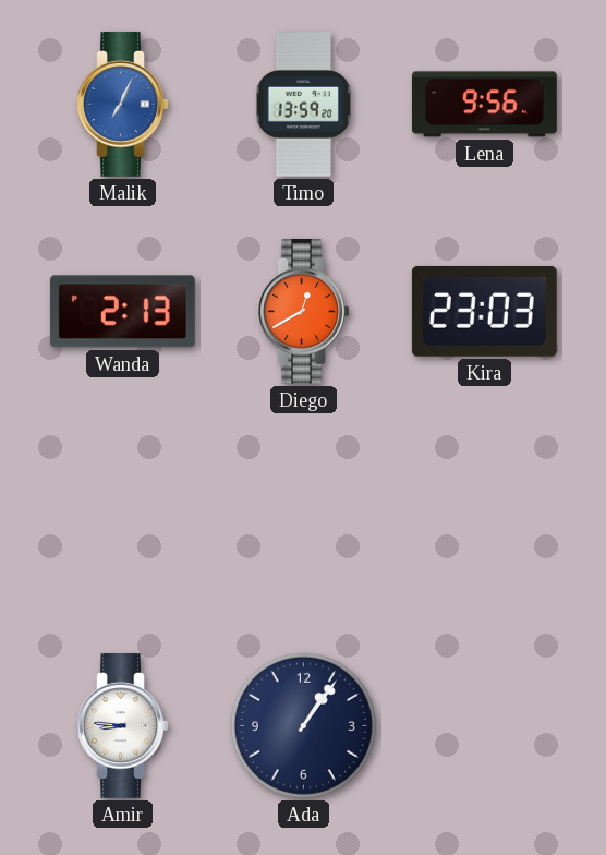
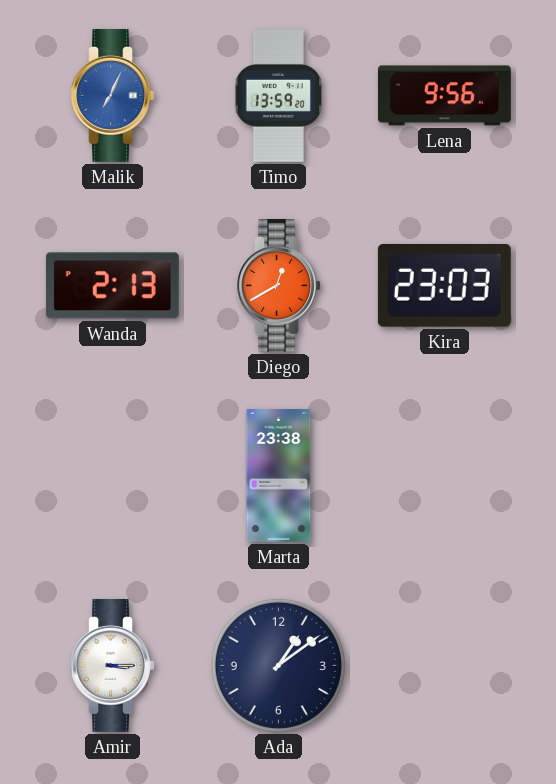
Marta: none -> 23:38 (279, 476)
Amir: 8:46 -> 3:15 (112, 665)
Ada: 1:06 -> 1:09 (278, 665)
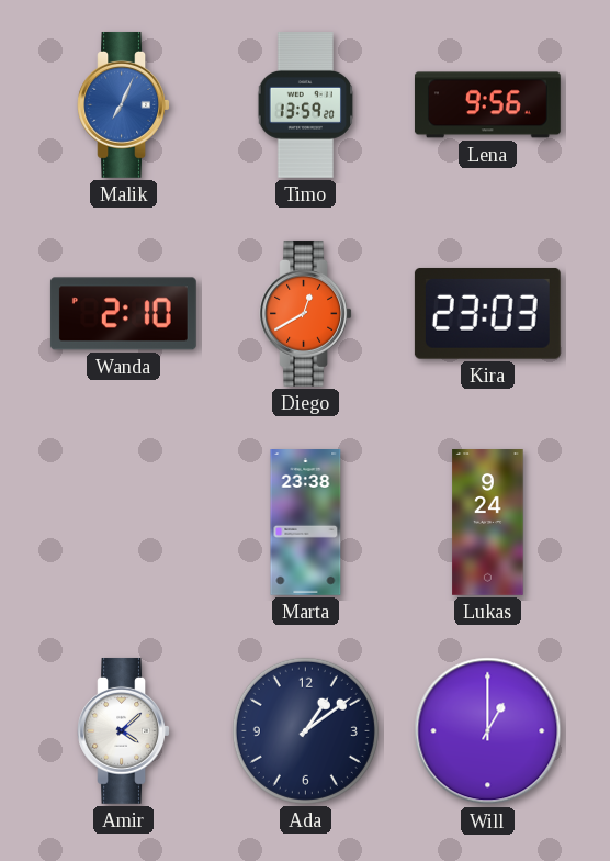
Wanda: 2:13 -> 2:10 (123, 314)
Lukas: none -> 9:24 (488, 523)
Amir: 3:15 -> 4:08 (123, 730)
Will: none -> 1:00 (488, 731)
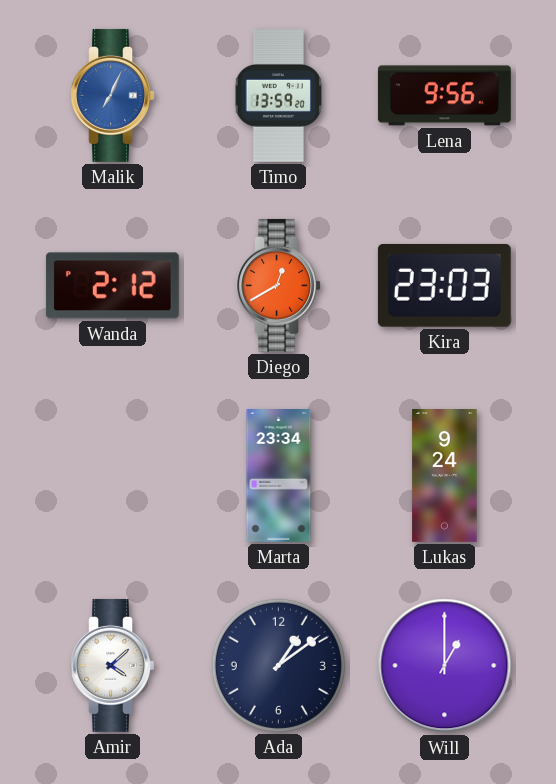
Wanda: 2:10 -> 2:12 (112, 286)
Marta: 23:38 -> 23:34 (279, 476)
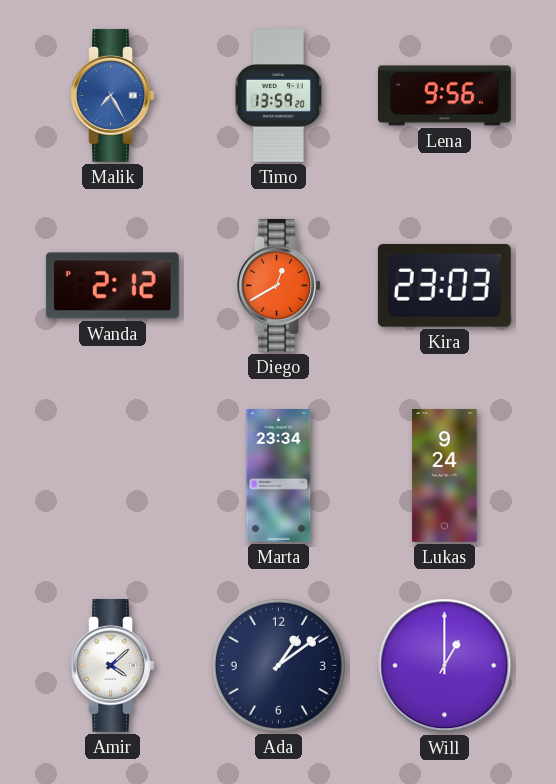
Malik: 7:04 -> 7:25 (112, 95)
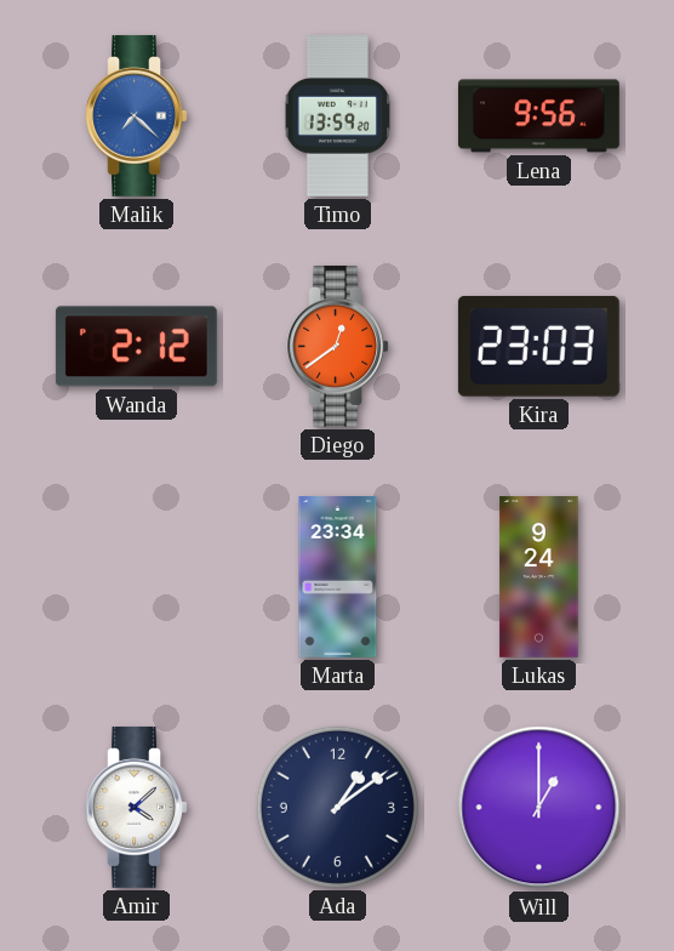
Malik: 7:25 -> 7:22 (136, 115)
Diego: 12:40 -> 12:39 (337, 346)
